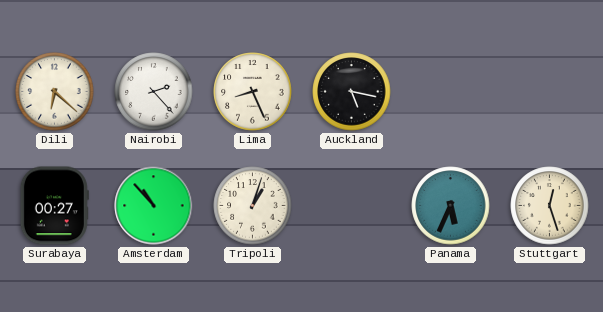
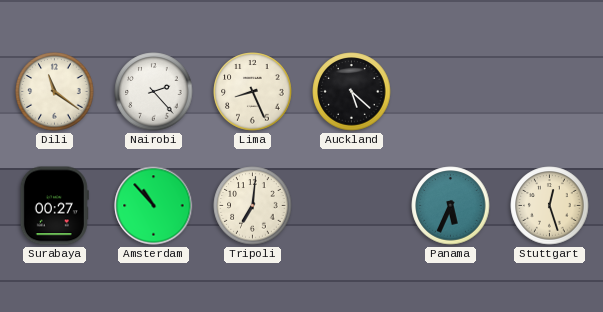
Dili: 6:22 -> 11:21 (55, 92)
Auckland: 5:17 -> 5:22 (352, 92)
Tripoli: 1:03 -> 7:01 (253, 206)
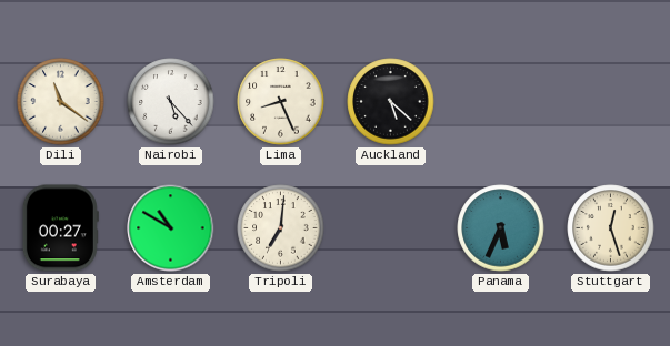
Nairobi: 2:23 -> 5:23 (171, 102)
Amsterdam: 10:53 -> 10:50 (171, 228)
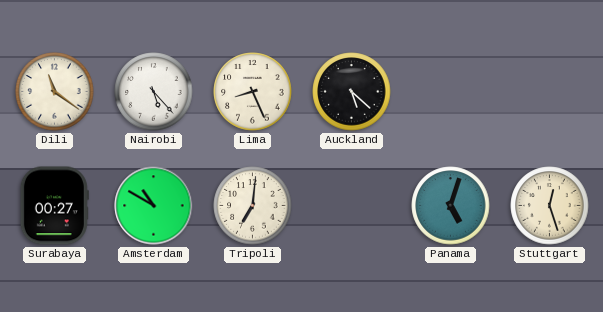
Panama: 5:34 -> 5:03 (451, 206)
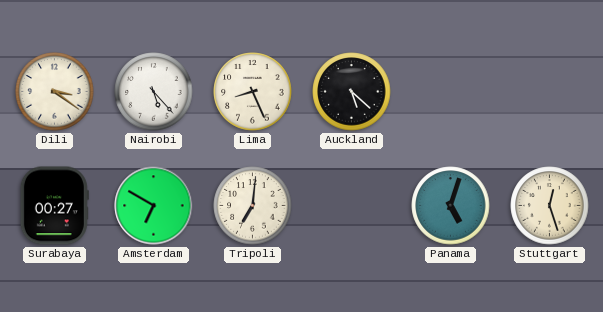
Dili: 11:21 -> 3:21 (55, 92)
Amsterdam: 10:50 -> 6:50 (154, 206)
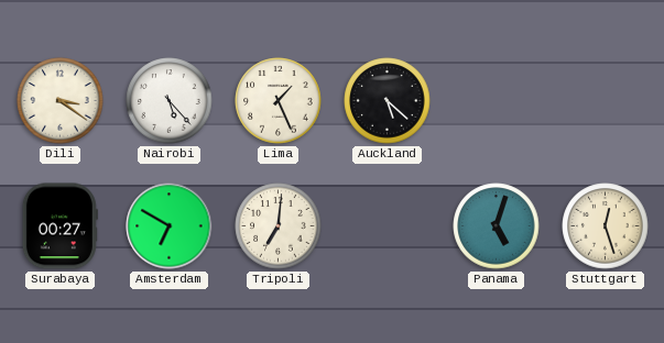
Lima: 8:26 -> 1:26 (279, 101)
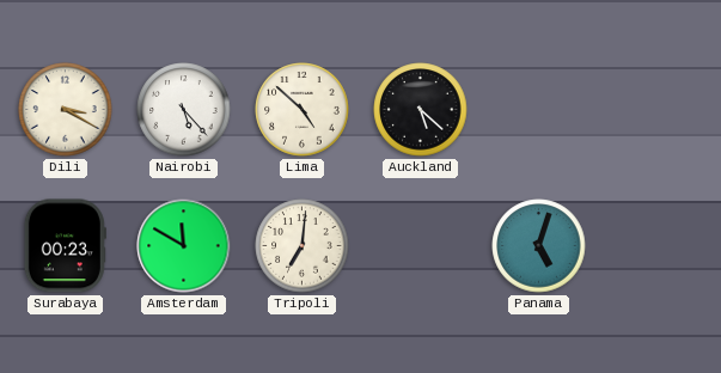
Dili: 3:21 -> 3:20 (66, 110)
Lima: 1:26 -> 4:52 (303, 110)
Surabaya: 00:27 -> 00:23 (65, 246)
Amsterdam: 6:50 -> 11:50 (184, 246)
Stuttgart: 12:27 -> none (606, 226)
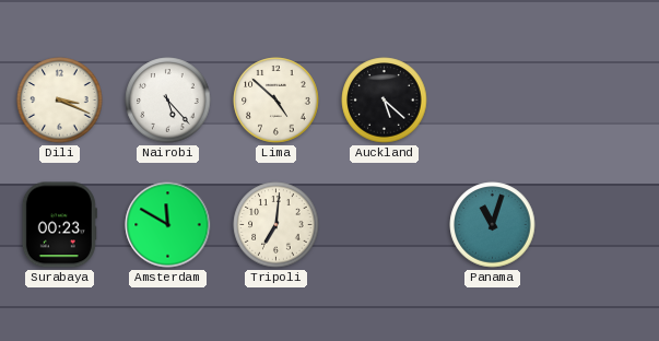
Dili: 3:20 -> 3:19 (60, 101)
Panama: 5:03 -> 11:03 (493, 225)
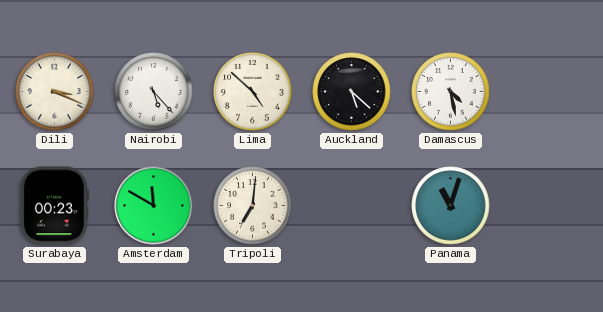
Damascus: none -> 4:28 (451, 92)
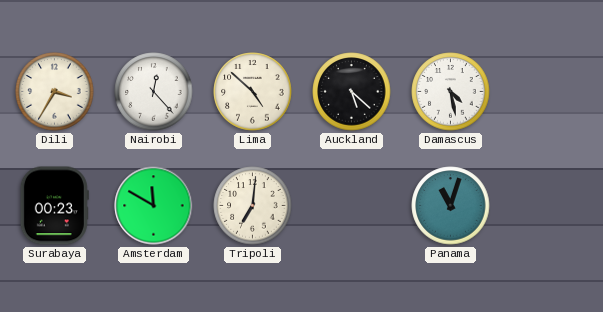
Dili: 3:19 -> 3:35 (55, 92)
Nairobi: 5:23 -> 12:23 (154, 92)
